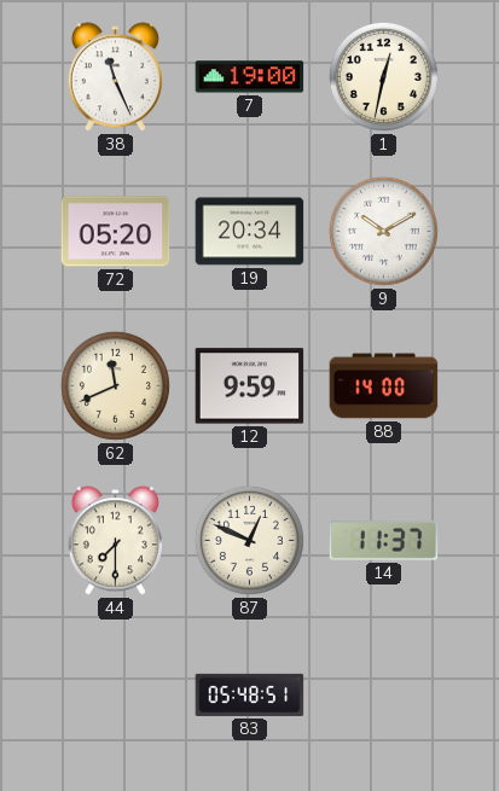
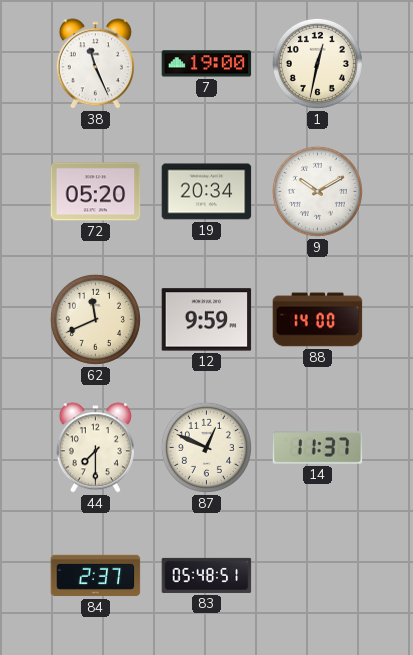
84: none -> 2:37 (96, 576)
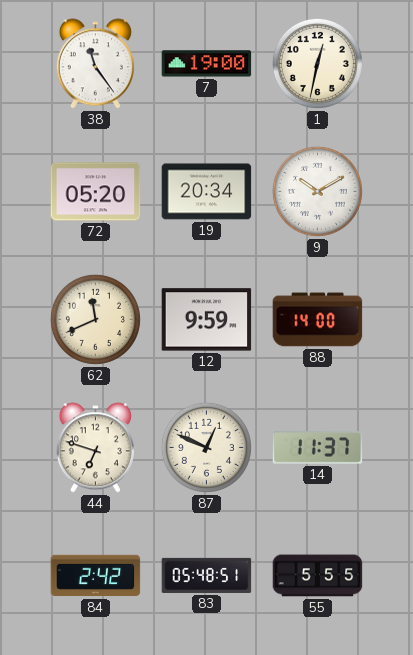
38: 11:26 -> 11:24 (95, 64)
44: 7:30 -> 6:48 (95, 448)
84: 2:37 -> 2:42 (96, 576)
55: none -> 5:55 (318, 576)
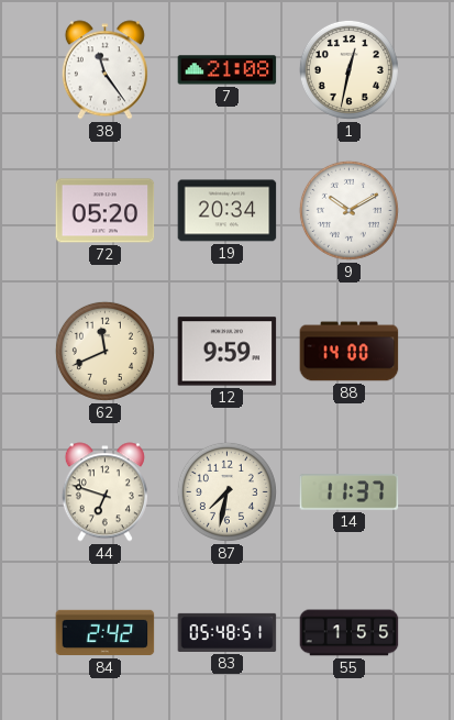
7: 19:00 -> 21:08 (228, 70)
87: 12:49 -> 7:32 (226, 491)
55: 5:55 -> 1:55 (350, 633)
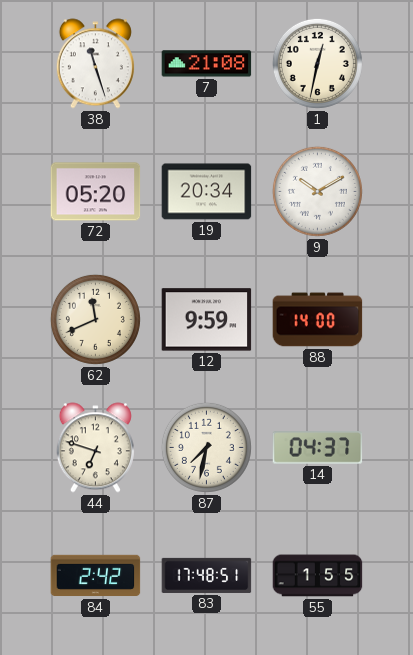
38: 11:24 -> 11:27 (95, 64)
14: 11:37 -> 04:37 (318, 448)
83: 05:48 -> 17:48 (207, 575)
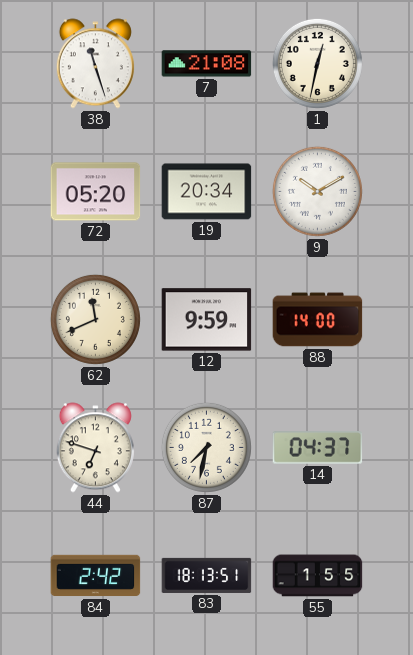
83: 17:48 -> 18:13 (207, 575)
